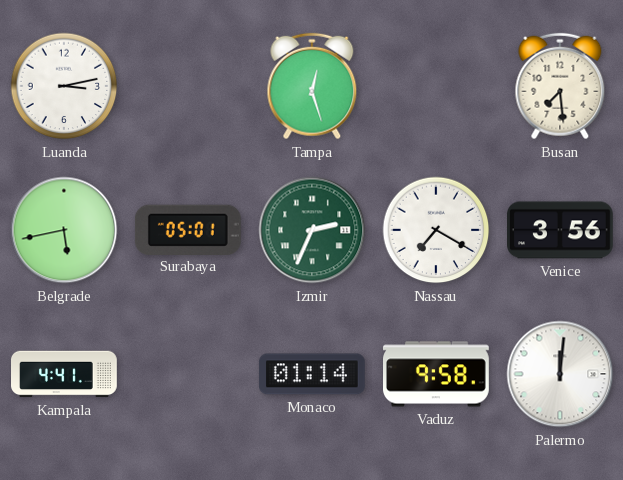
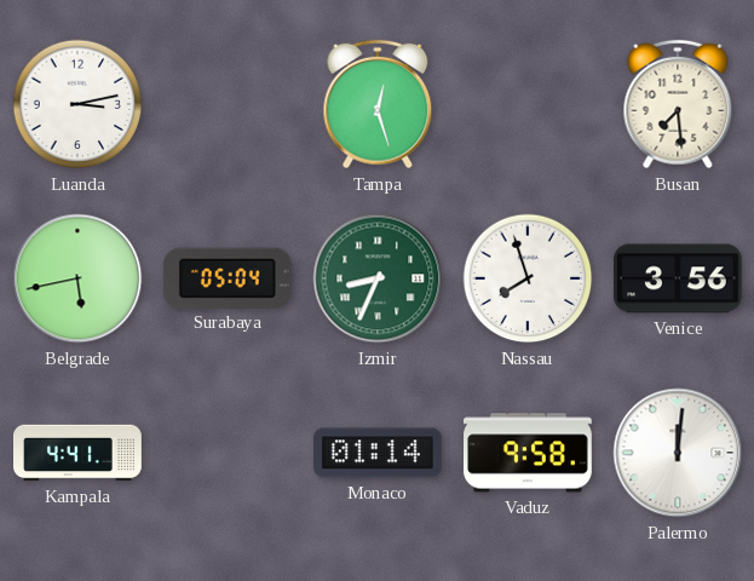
Surabaya: 05:01 -> 05:04 (228, 277)
Izmir: 2:34 -> 8:34 (378, 278)
Nassau: 7:20 -> 7:57 (528, 278)
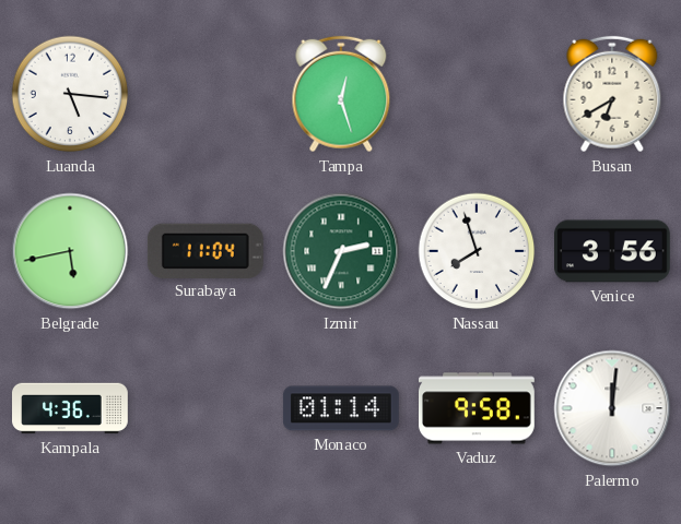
Luanda: 3:13 -> 5:16 (70, 94)
Busan: 7:29 -> 6:40 (612, 94)
Surabaya: 05:04 -> 11:04 (206, 250)
Izmir: 8:34 -> 2:34 (341, 251)
Kampala: 4:41 -> 4:36 (71, 408)
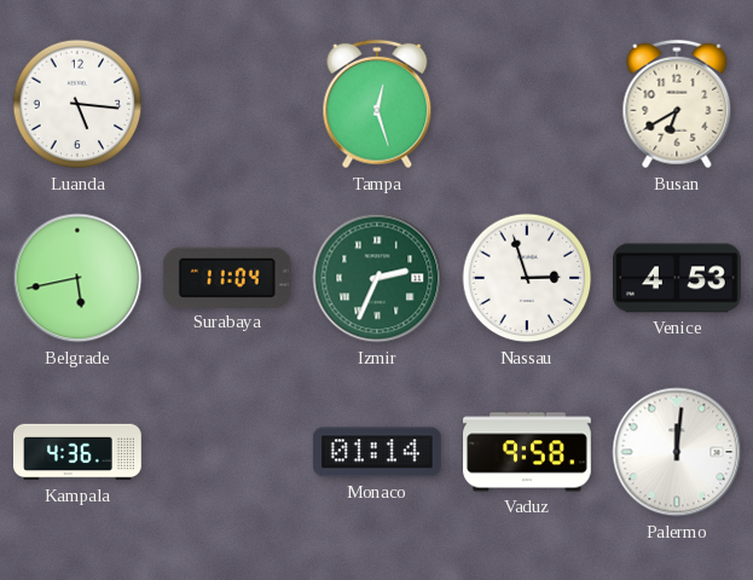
Nassau: 7:57 -> 2:57 (527, 278)
Venice: 3:56 -> 4:53 (678, 278)
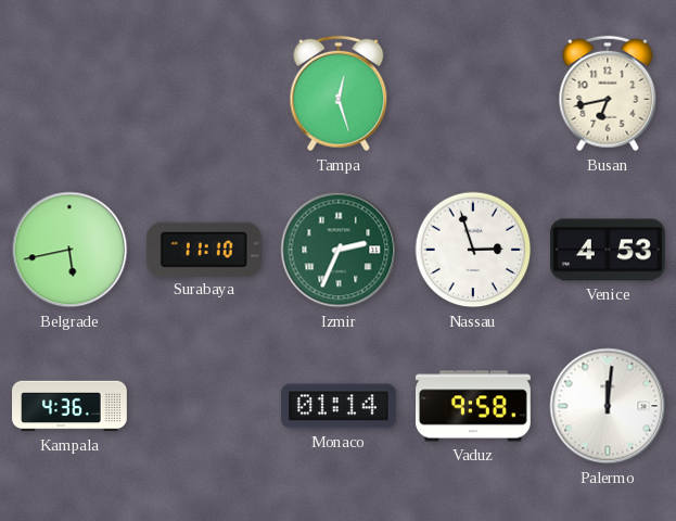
Luanda: 5:16 -> none (77, 104)
Busan: 6:40 -> 6:43 (608, 93)
Surabaya: 11:04 -> 11:10 (204, 249)
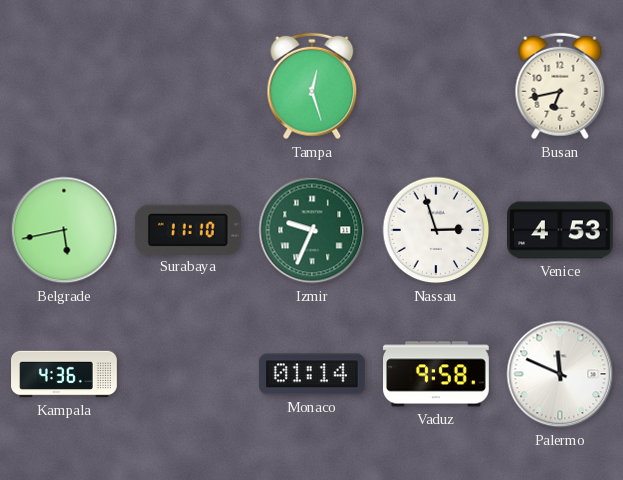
Izmir: 2:34 -> 9:34 (312, 230)
Palermo: 12:01 -> 11:49 (560, 374)
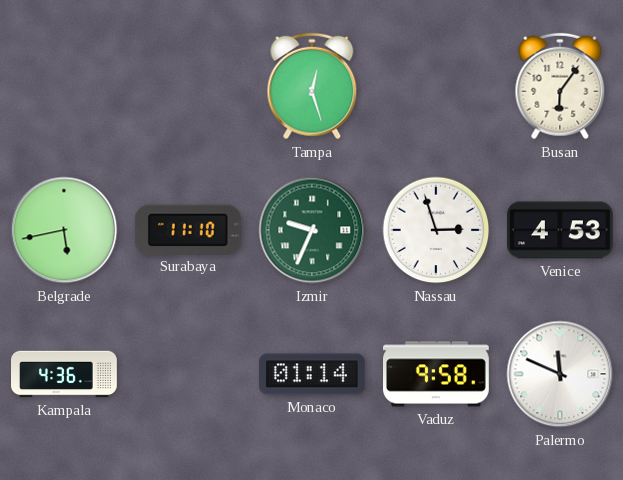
Busan: 6:43 -> 6:06 (560, 86)
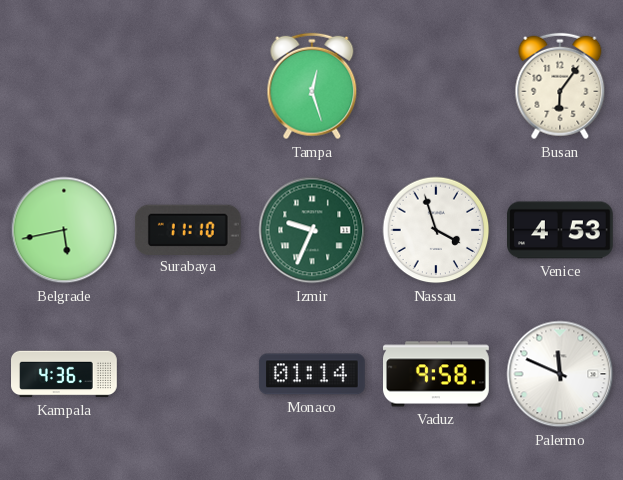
Nassau: 2:57 -> 3:57 (436, 230)
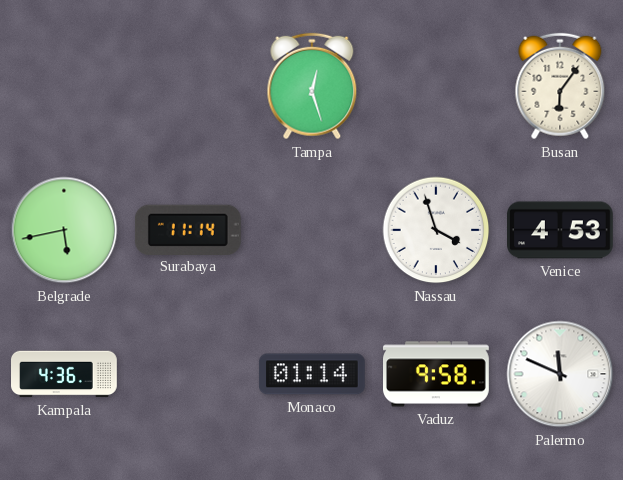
Surabaya: 11:10 -> 11:14 (188, 229)
Izmir: 9:34 -> none (312, 230)
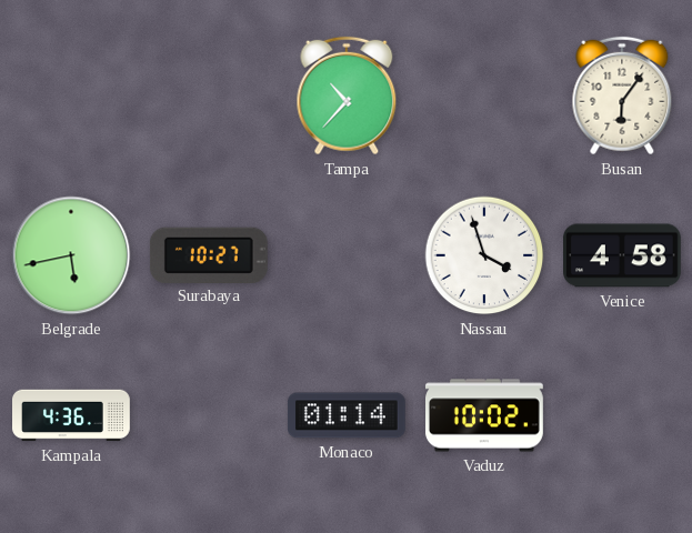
Tampa: 12:27 -> 10:37 (347, 95)
Surabaya: 11:14 -> 10:27 (209, 254)
Venice: 4:53 -> 4:58 (623, 255)
Vaduz: 9:58 -> 10:02 (485, 415)
Palermo: 11:49 -> none (560, 374)
